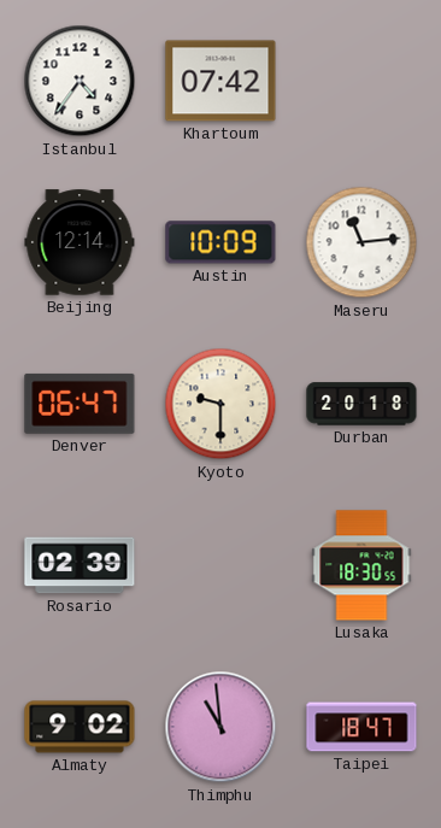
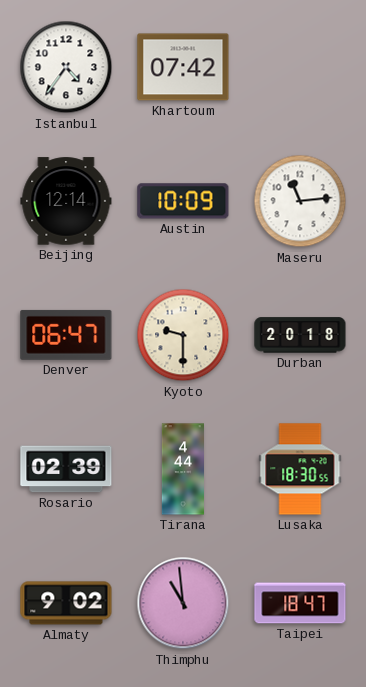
Tirana: none -> 4:44 (182, 469)
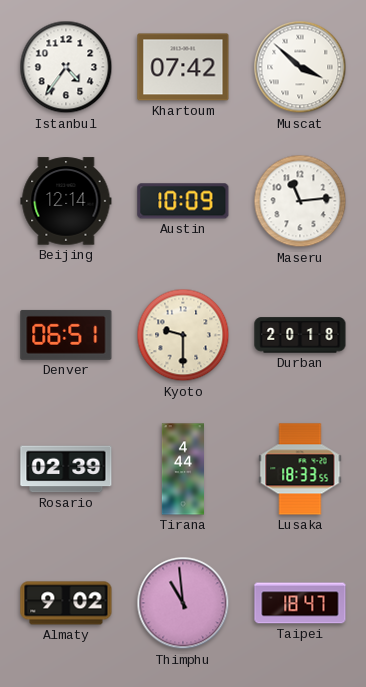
Muscat: none -> 3:52 (300, 67)
Denver: 06:47 -> 06:51 (66, 335)
Lusaka: 18:30 -> 18:33 (300, 469)
